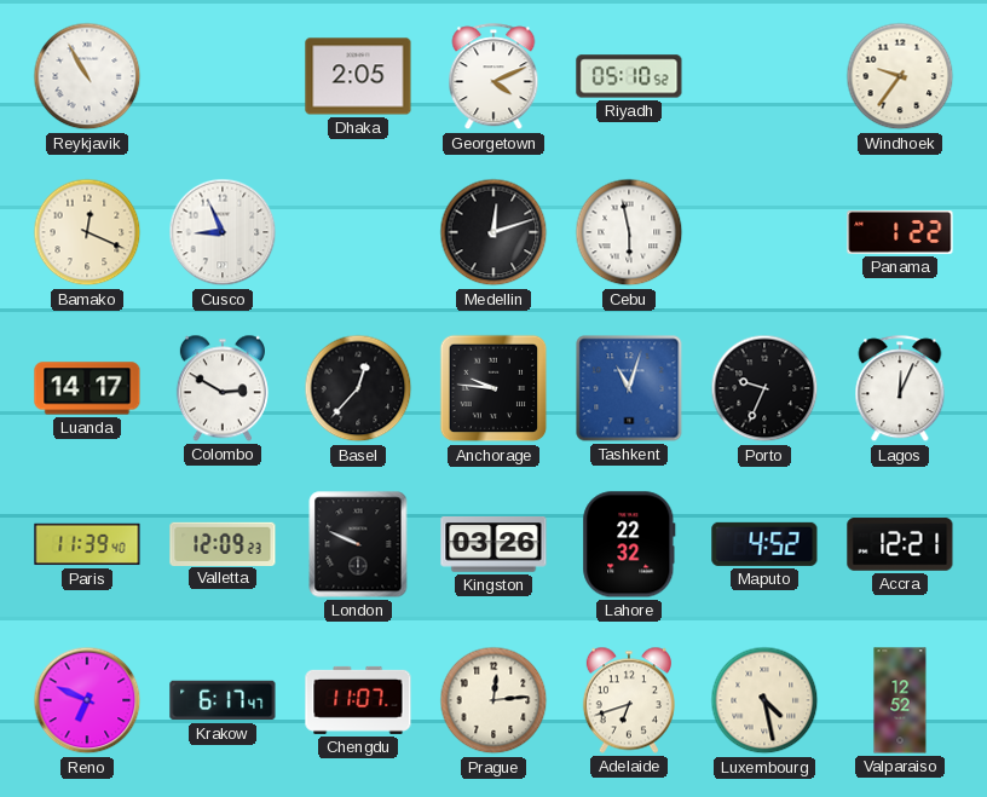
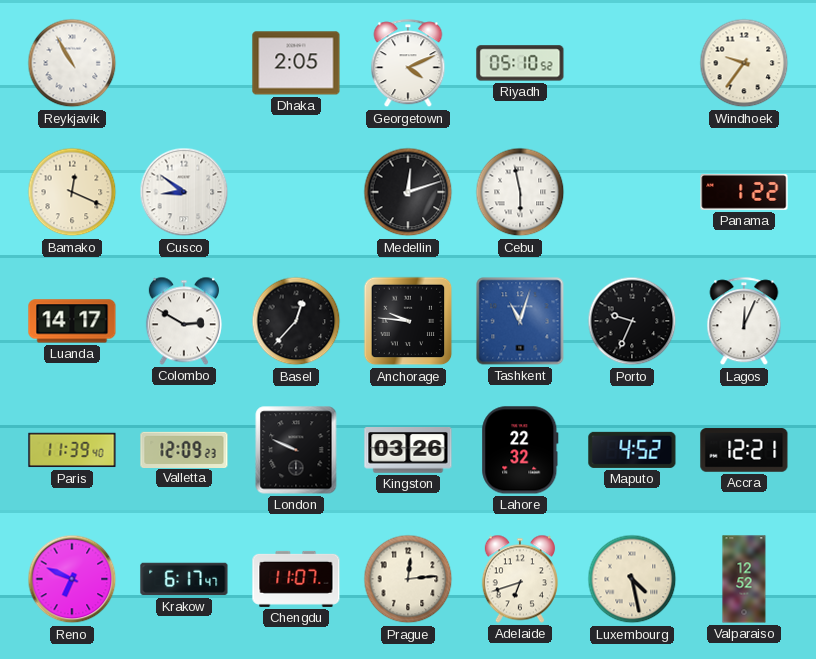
Cusco: 8:56 -> 8:51 (184, 192)
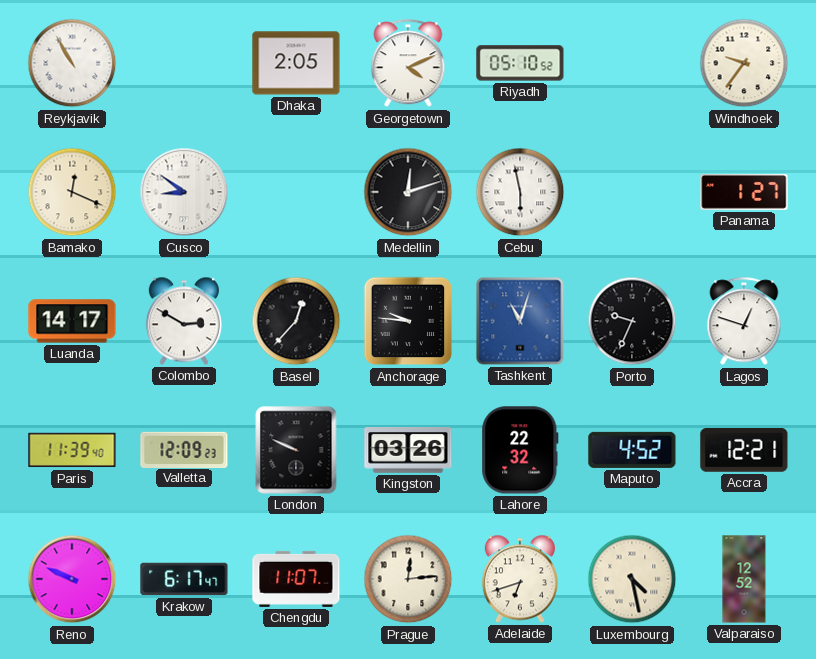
Panama: 1:22 -> 1:27 (744, 193)
Lagos: 12:04 -> 12:48 (744, 322)
Reno: 6:49 -> 9:49 (72, 579)
